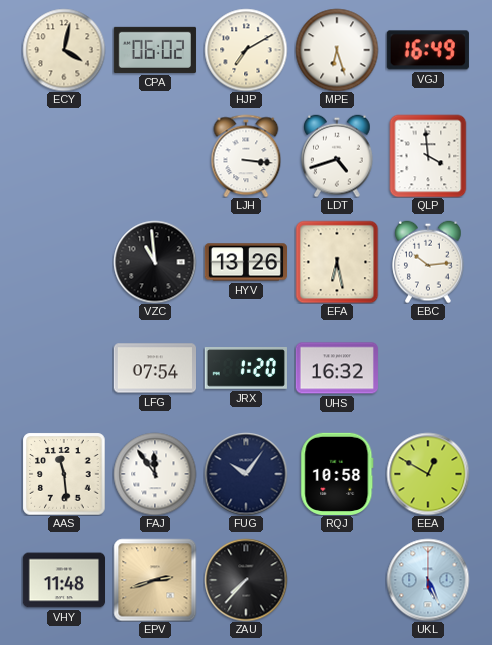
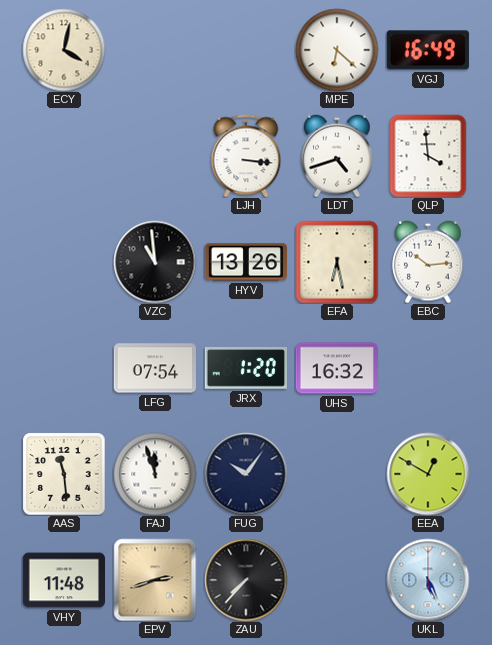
CPA: 06:02 -> none (155, 50)
HJP: 7:10 -> none (246, 50)
MPE: 6:27 -> 6:22 (337, 50)
FAJ: 11:54 -> 11:57 (155, 474)
RQJ: 10:58 -> none (337, 474)
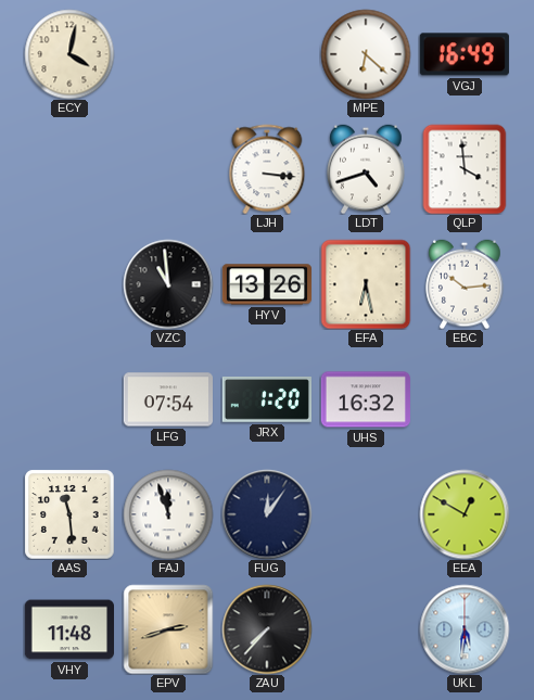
FUG: 10:06 -> 12:06 (267, 514)
UKL: 5:26 -> 5:31 (465, 629)
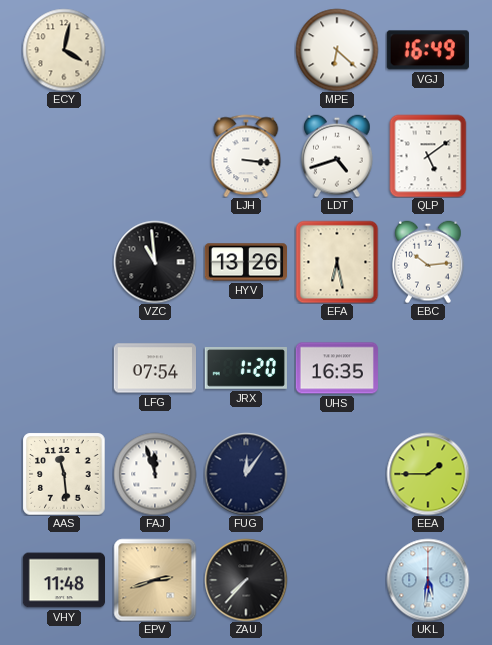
QLP: 3:59 -> 5:09 (428, 156)
UHS: 16:32 -> 16:35 (337, 368)
EEA: 12:50 -> 1:45 (428, 474)
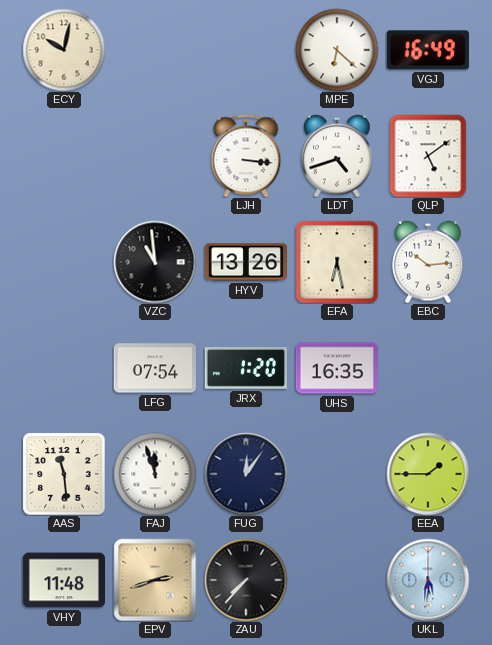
ECY: 4:02 -> 10:02 (64, 50)
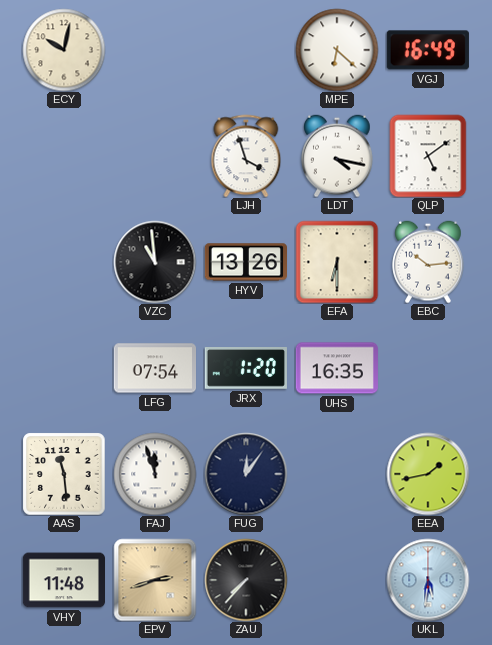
LJH: 3:16 -> 3:57 (246, 156)
LDT: 4:42 -> 4:17 (337, 156)
EFA: 6:28 -> 6:30 (337, 262)
EEA: 1:45 -> 1:43 (428, 474)
